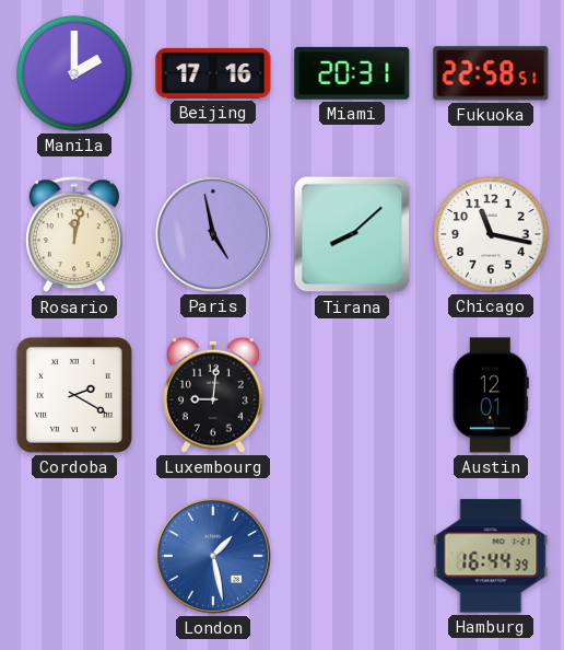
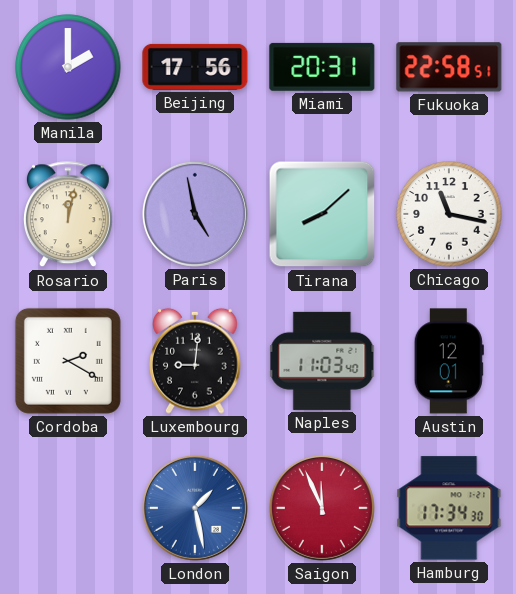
Beijing: 17:16 -> 17:56 (195, 67)
Naples: none -> 11:03 (322, 361)
Saigon: none -> 11:56 (322, 508)
Hamburg: 16:44 -> 17:34 (449, 508)
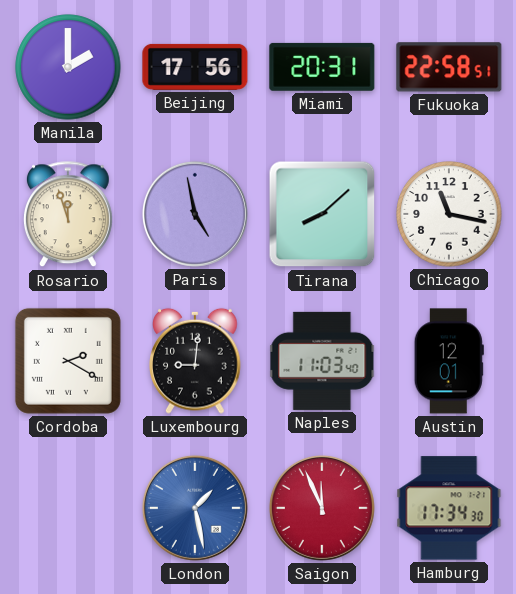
Rosario: 12:02 -> 11:57 (68, 215)
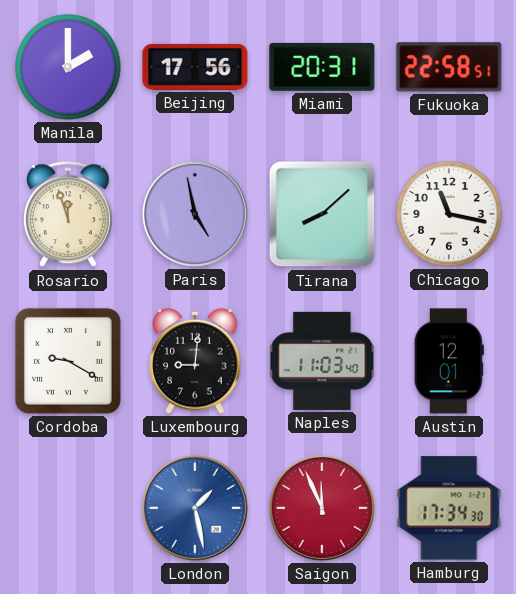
Cordoba: 2:20 -> 9:20 (68, 361)
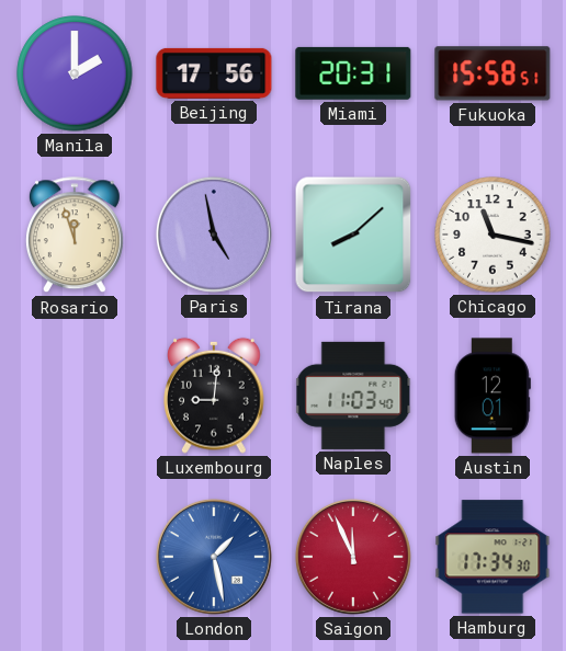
Fukuoka: 22:58 -> 15:58 (493, 73)
Cordoba: 9:20 -> none (68, 361)
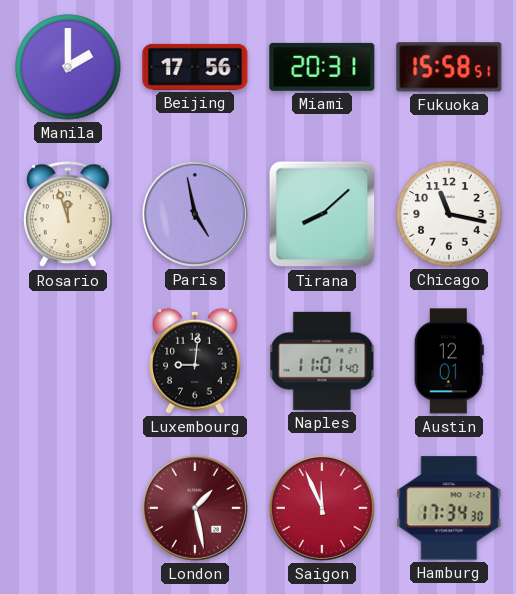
Naples: 11:03 -> 11:01 (322, 361)
London dial: blue -> burgundy (195, 508)
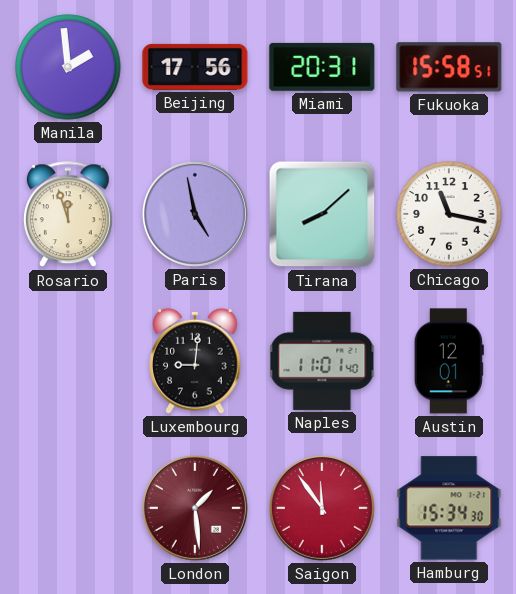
Manila: 2:00 -> 1:59 (68, 67)
London: 1:28 -> 1:29 (195, 508)
Saigon: 11:56 -> 11:54 (322, 508)
Hamburg: 17:34 -> 15:34 (449, 508)
